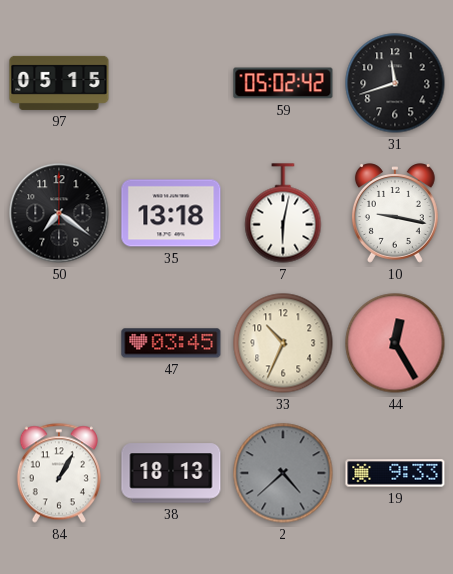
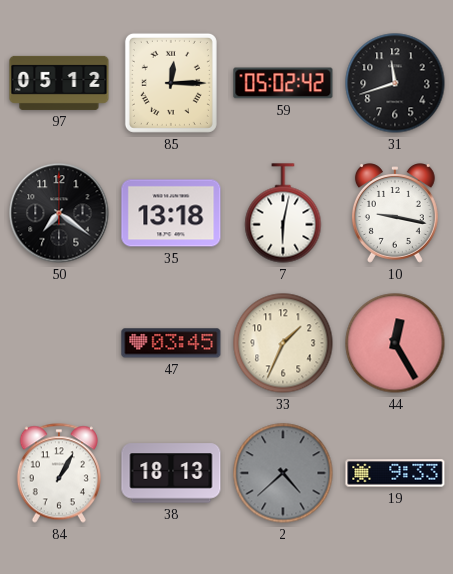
97: 05:15 -> 05:12 (59, 83)
85: none -> 12:15 (171, 83)
33: 10:34 -> 1:34 (283, 343)
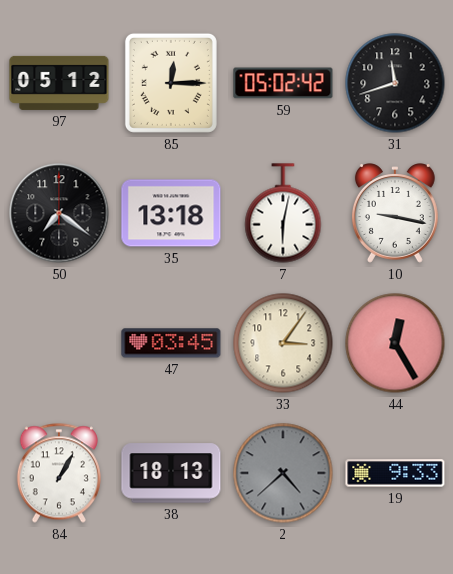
33: 1:34 -> 3:06 (283, 343)
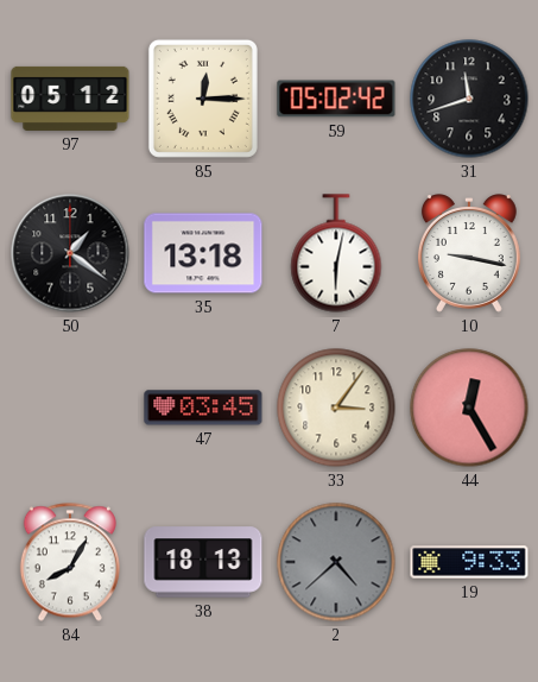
50: 7:21 -> 1:21 (70, 253)
84: 1:05 -> 8:05 (70, 562)
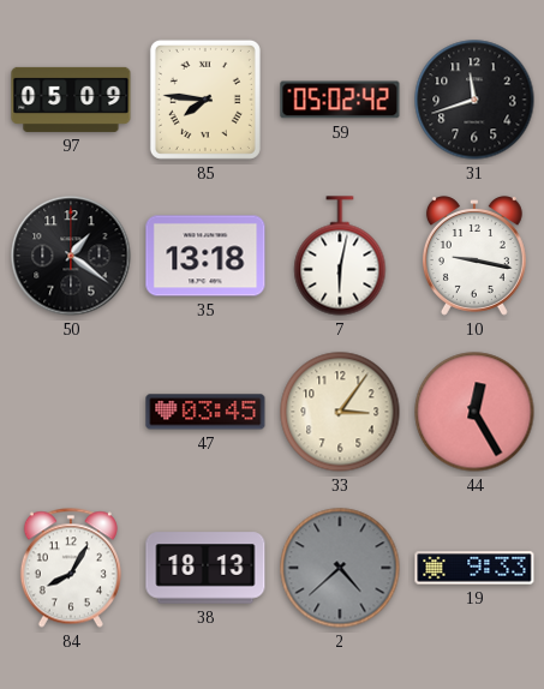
97: 05:12 -> 05:09 (71, 100)
85: 12:15 -> 7:46 (205, 100)
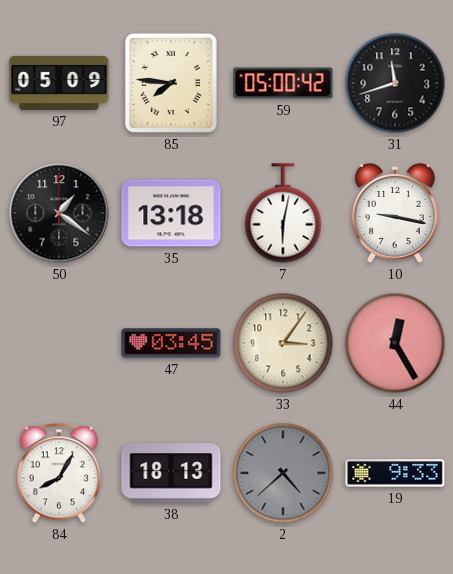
59: 05:02 -> 05:00 (283, 83)
